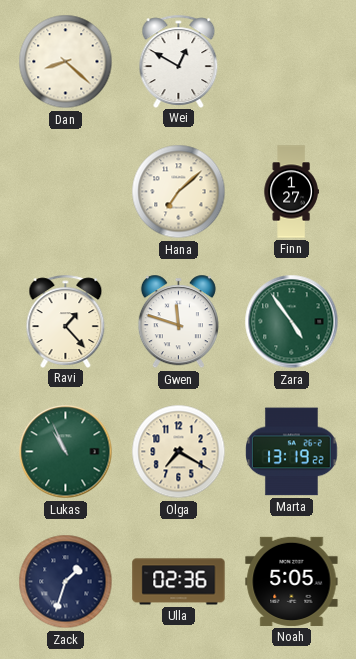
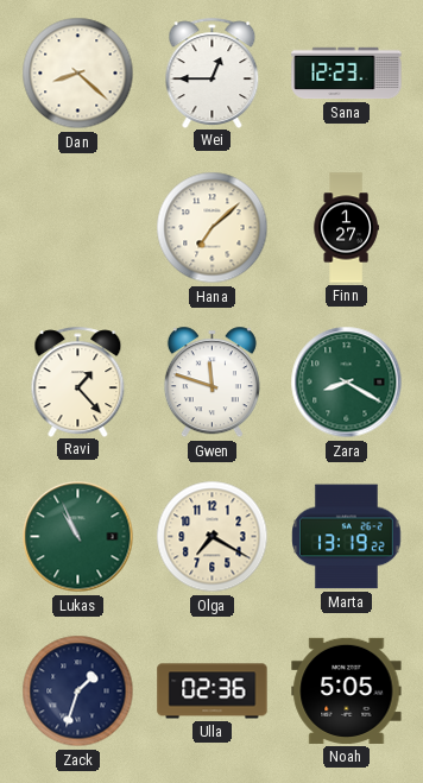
Wei: 12:50 -> 12:45 (213, 72)
Sana: none -> 12:23 (347, 74)
Zara: 4:54 -> 8:20 (347, 383)
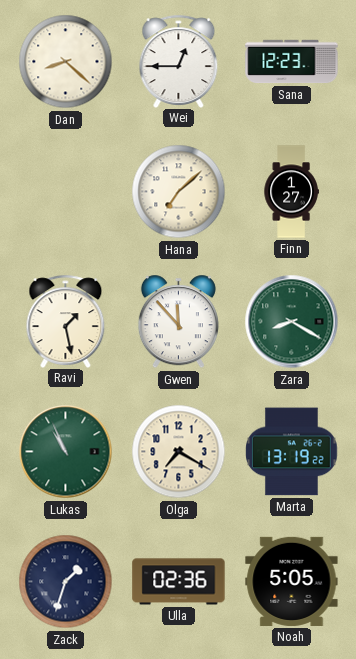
Ravi: 1:23 -> 1:28 (66, 321)
Gwen: 11:48 -> 11:53 (178, 322)
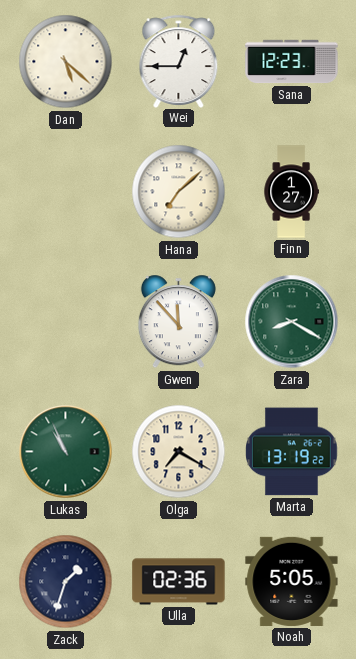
Dan: 8:22 -> 5:22 (66, 62)
Ravi: 1:28 -> none (66, 321)
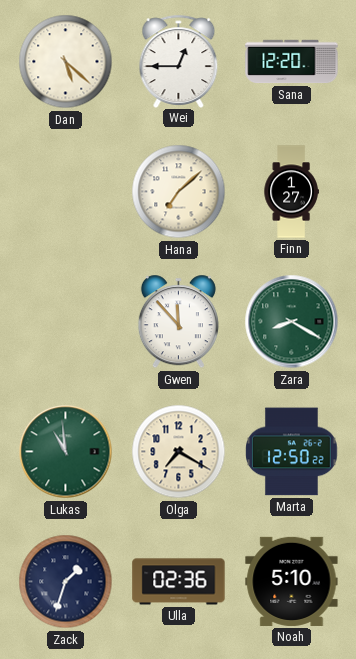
Sana: 12:23 -> 12:20 (292, 62)
Lukas: 10:56 -> 10:59 (66, 452)
Marta: 13:19 -> 12:50 (292, 452)
Noah: 5:05 -> 5:10 (292, 581)
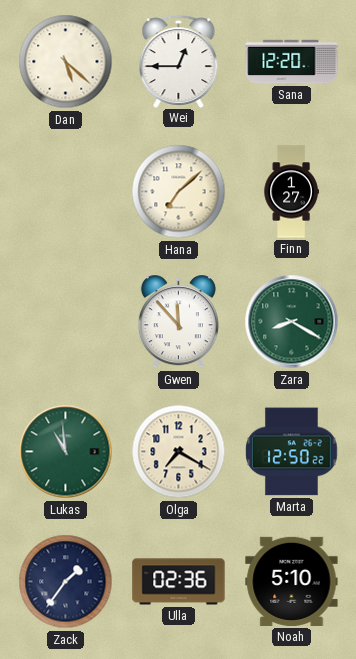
Zack: 1:33 -> 1:36 (66, 582)
